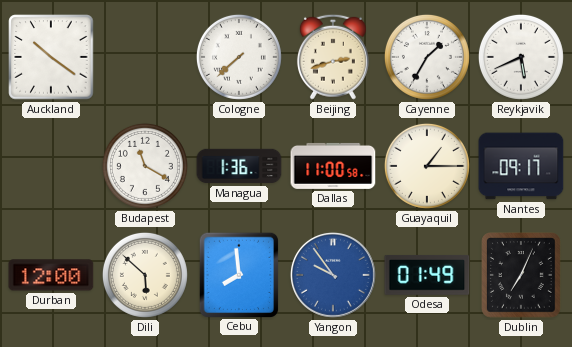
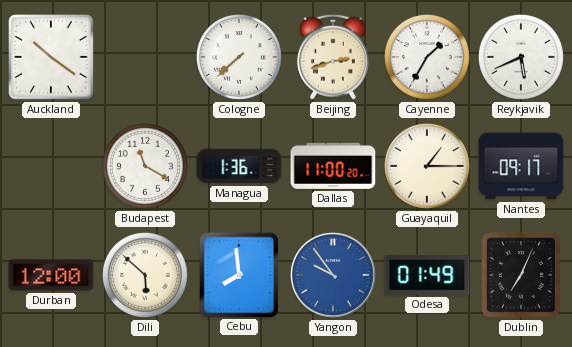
Dallas: 11:00:58 -> 11:00:20 (333, 166)
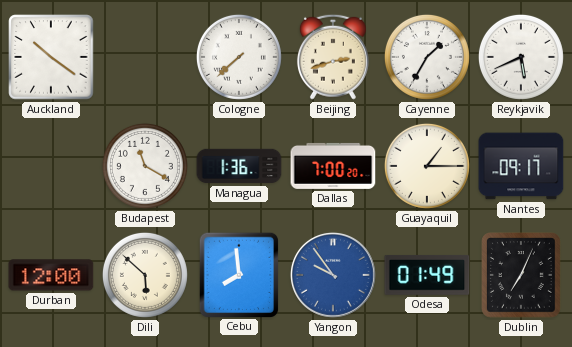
Dallas: 11:00 -> 7:00 (333, 166)
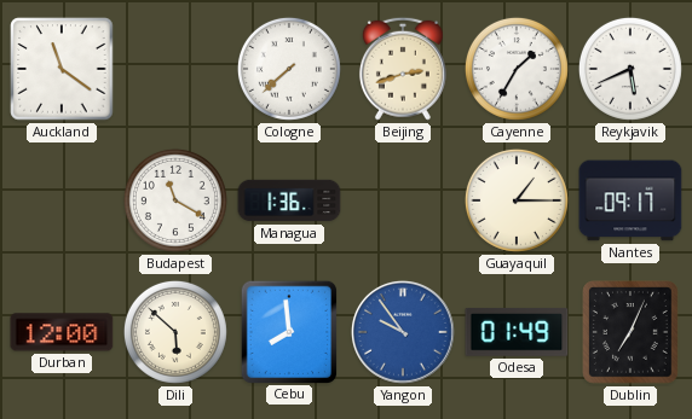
Auckland: 10:21 -> 11:21 (62, 69)
Dallas: 7:00 -> none (333, 166)
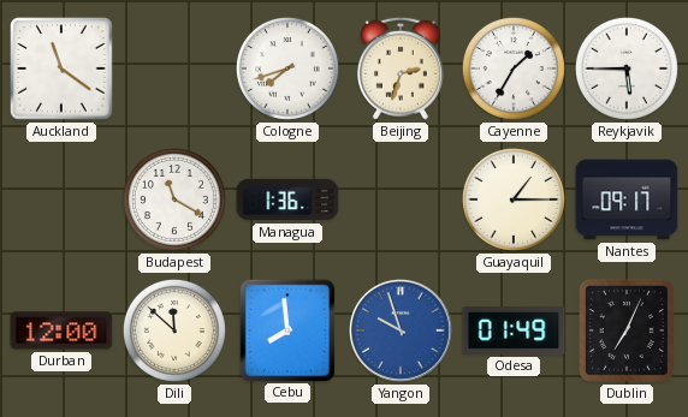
Cologne: 7:38 -> 7:42 (287, 68)
Beijing: 2:42 -> 2:33 (401, 68)
Reykjavik: 5:41 -> 5:45 (627, 68)
Dili: 5:52 -> 11:52 (174, 330)
Yangon: 9:54 -> 9:57 (401, 330)
